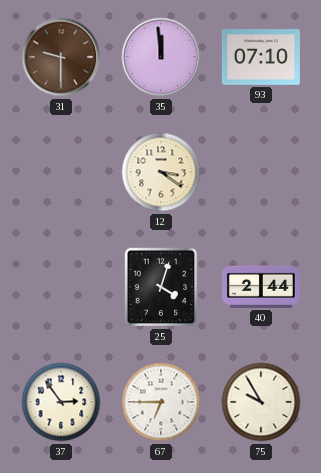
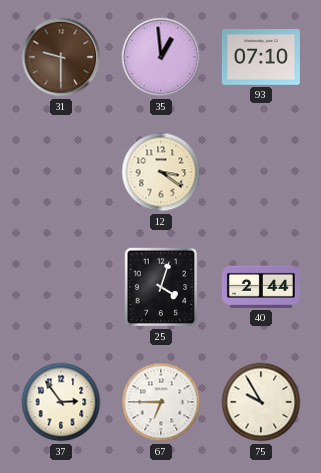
35: 11:59 -> 12:59 (161, 57)
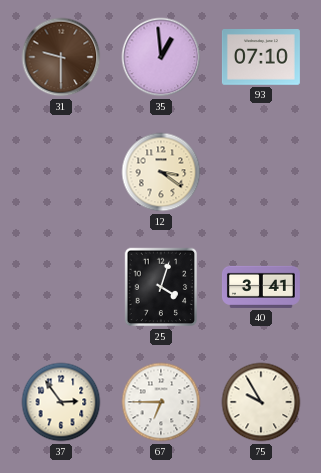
40: 2:44 -> 3:41 (261, 287)
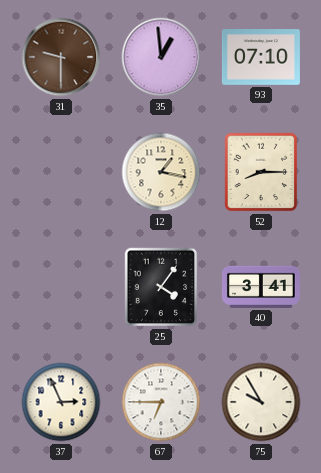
12: 3:21 -> 1:17 (161, 172)
52: none -> 8:15 (261, 172)
25: 4:03 -> 4:06 (161, 287)
37: 2:54 -> 2:56 (61, 402)
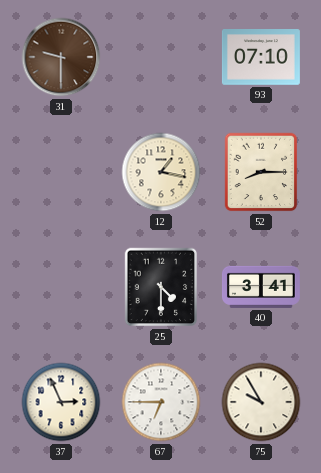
35: 12:59 -> none (161, 57)
25: 4:06 -> 4:30 (161, 287)
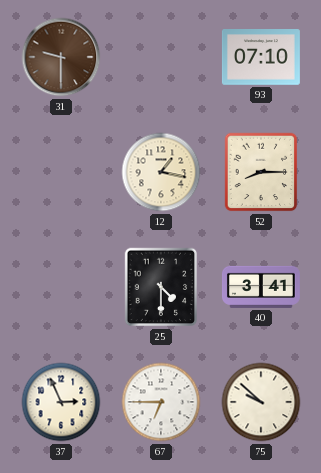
75: 9:55 -> 9:52 (261, 402)
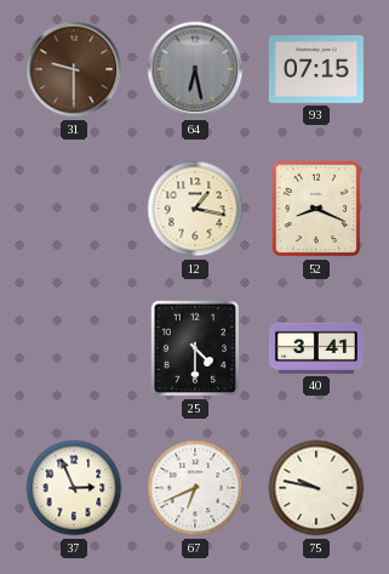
64: none -> 6:28 (195, 69)
93: 07:10 -> 07:15 (316, 69)
52: 8:15 -> 8:19 (316, 209)
67: 6:45 -> 6:41 (195, 488)
75: 9:52 -> 9:47 (316, 488)
